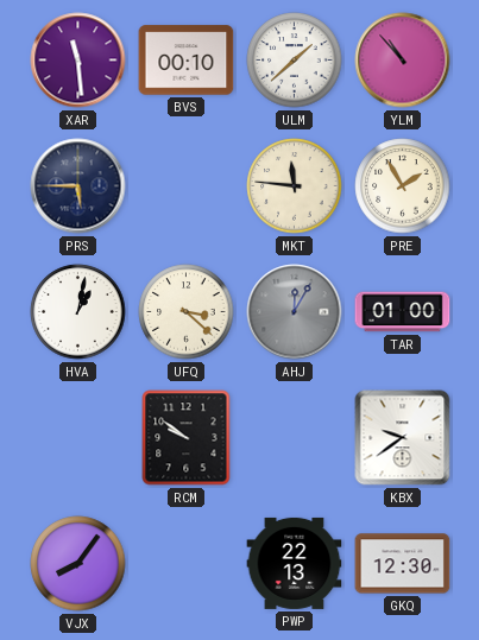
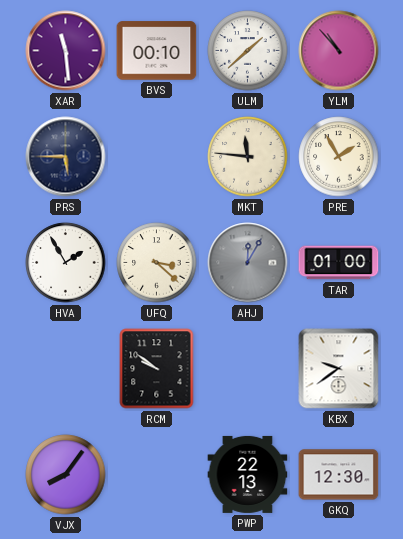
HVA: 1:02 -> 1:55 (66, 263)
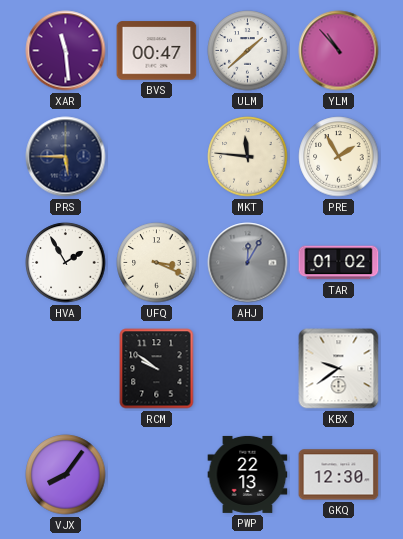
BVS: 00:10 -> 00:47 (157, 51)
UFQ: 3:22 -> 3:19 (157, 263)
TAR: 01:00 -> 01:02 (339, 263)
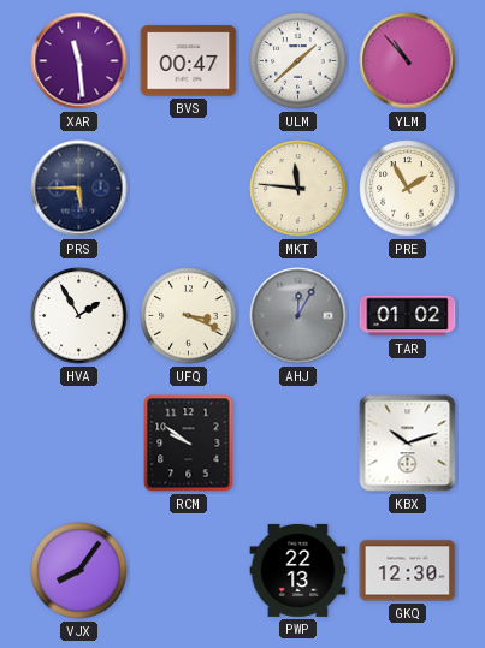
KBX: 9:39 -> 10:12 (408, 444)
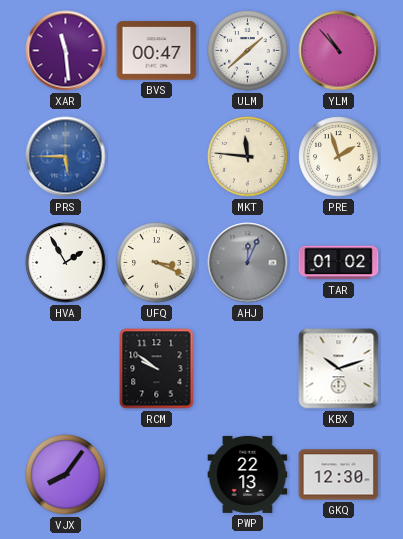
PRS dial: navy -> blue (66, 157)
PRE: 1:55 -> 1:57 (339, 157)
AHJ: 12:05 -> 12:04 (248, 263)
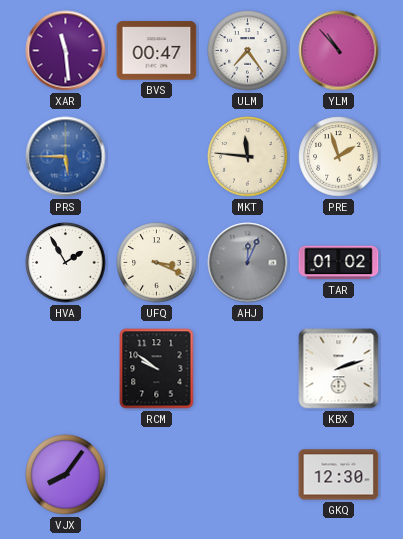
ULM: 1:38 -> 7:24 (248, 51)
KBX: 10:12 -> 2:12 (339, 369)
PWP: 22:13 -> none (248, 474)
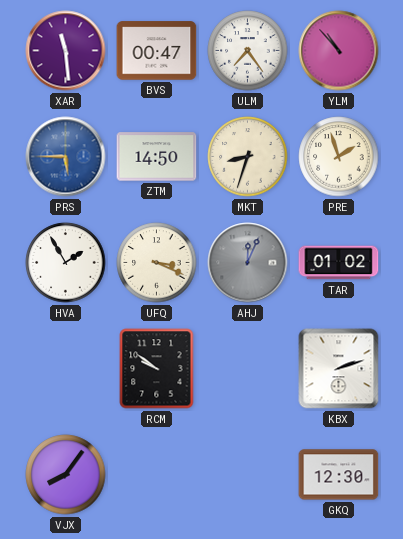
ZTM: none -> 14:50 (157, 157)
MKT: 11:46 -> 8:33 (248, 157)
